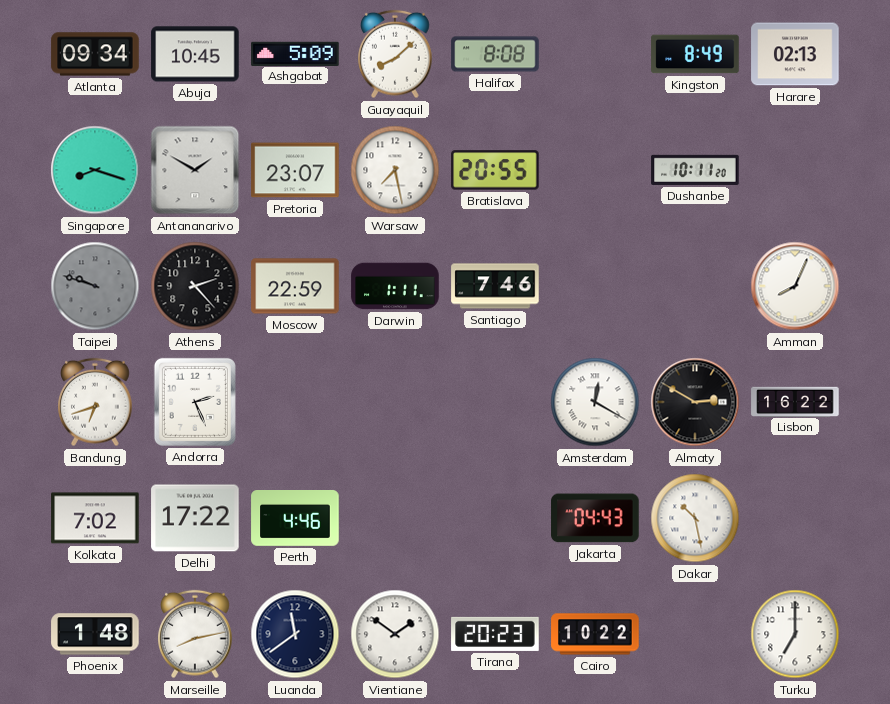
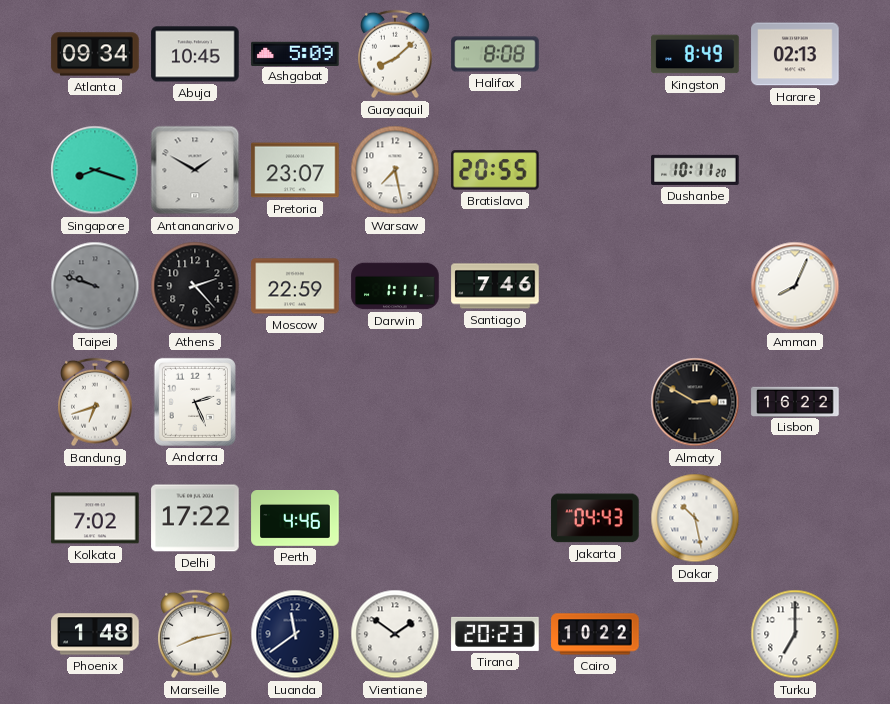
Amsterdam: 12:20 -> none (595, 402)
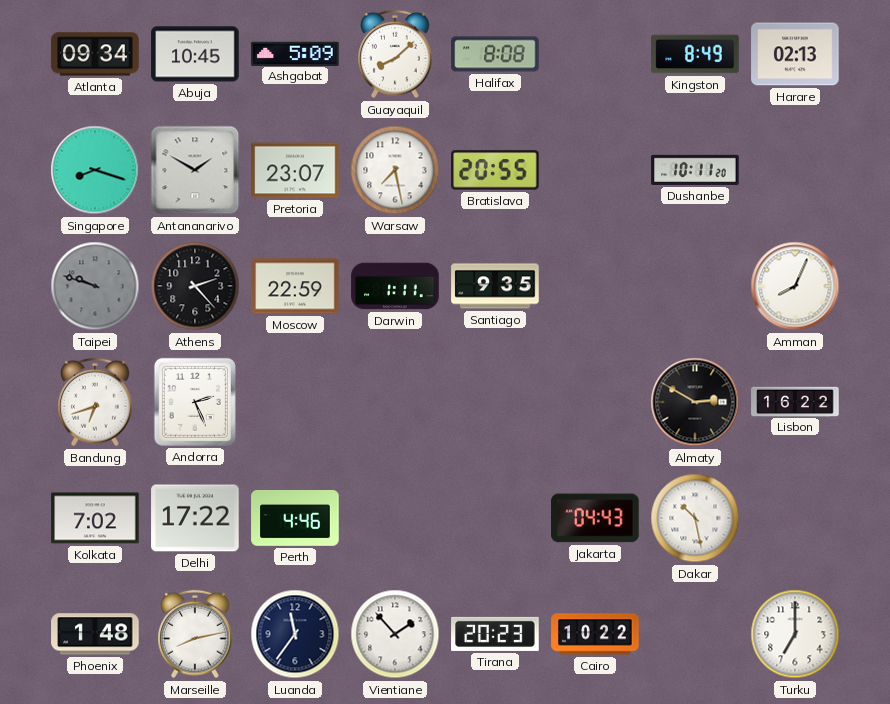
Santiago: 7:46 -> 9:35 (495, 286)
Luanda: 11:39 -> 11:36 (295, 634)
Vientiane: 1:51 -> 1:53 (395, 634)
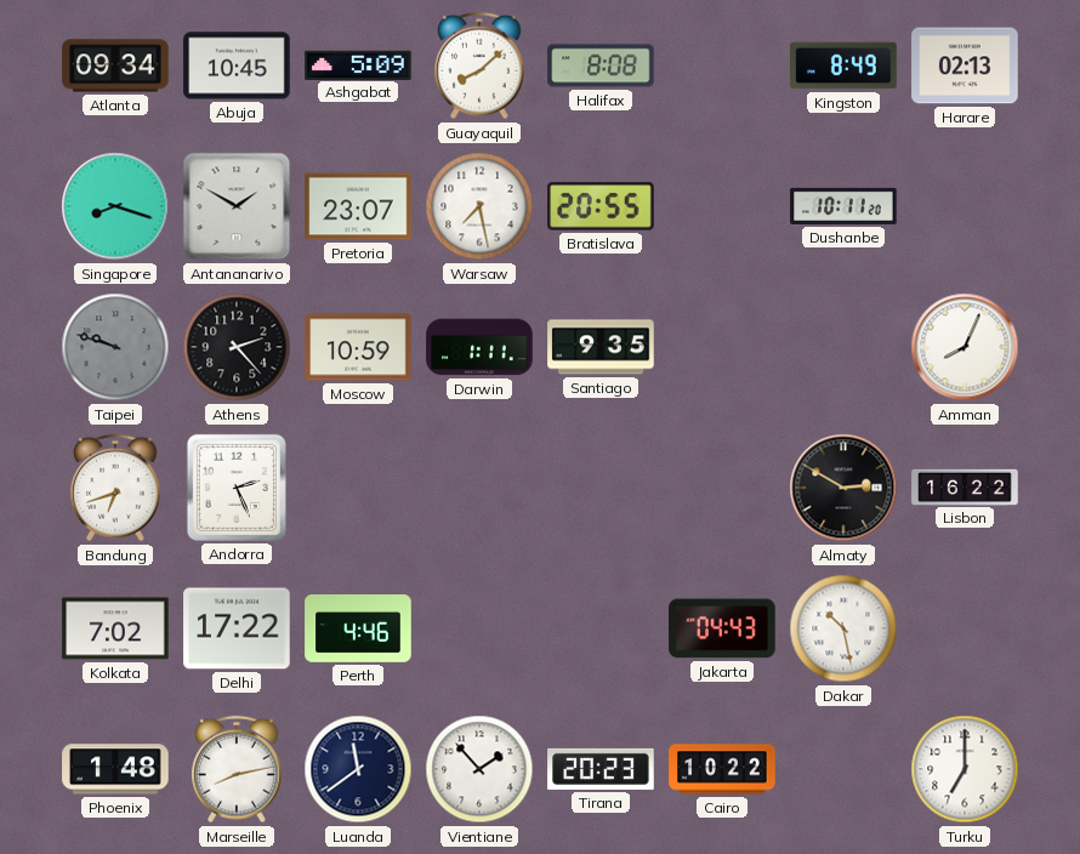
Moscow: 22:59 -> 10:59 (358, 347)
Luanda: 11:36 -> 11:39 (358, 769)
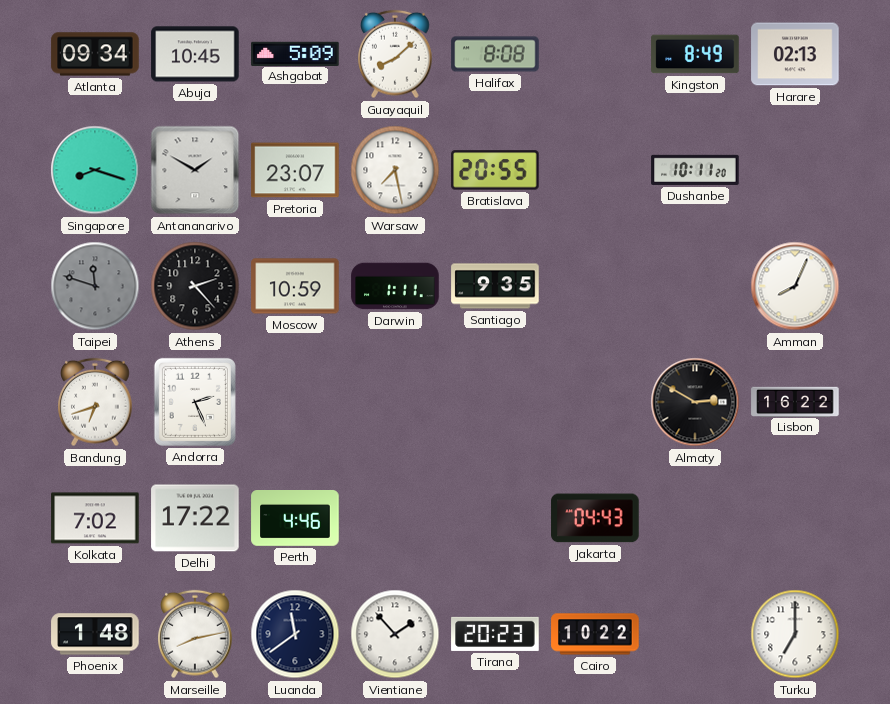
Taipei: 9:48 -> 11:48 (95, 286)
Dakar: 10:28 -> none (843, 628)
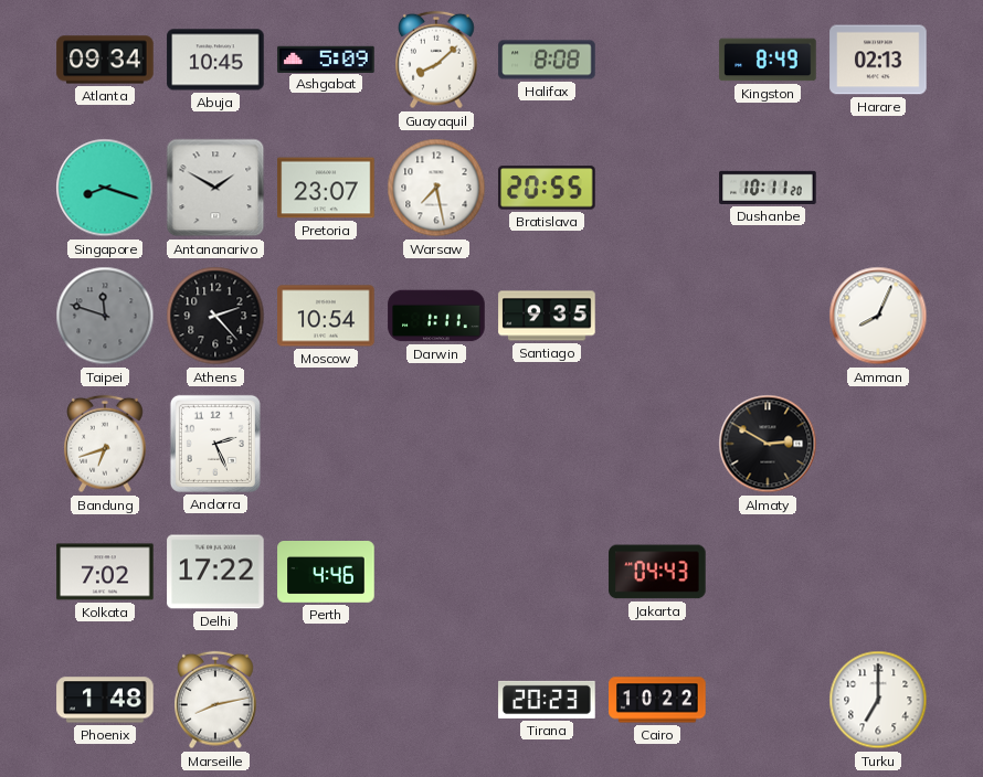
Moscow: 10:59 -> 10:54 (326, 316)
Lisbon: 16:22 -> none (795, 401)
Luanda: 11:39 -> none (295, 634)
Vientiane: 1:53 -> none (395, 634)
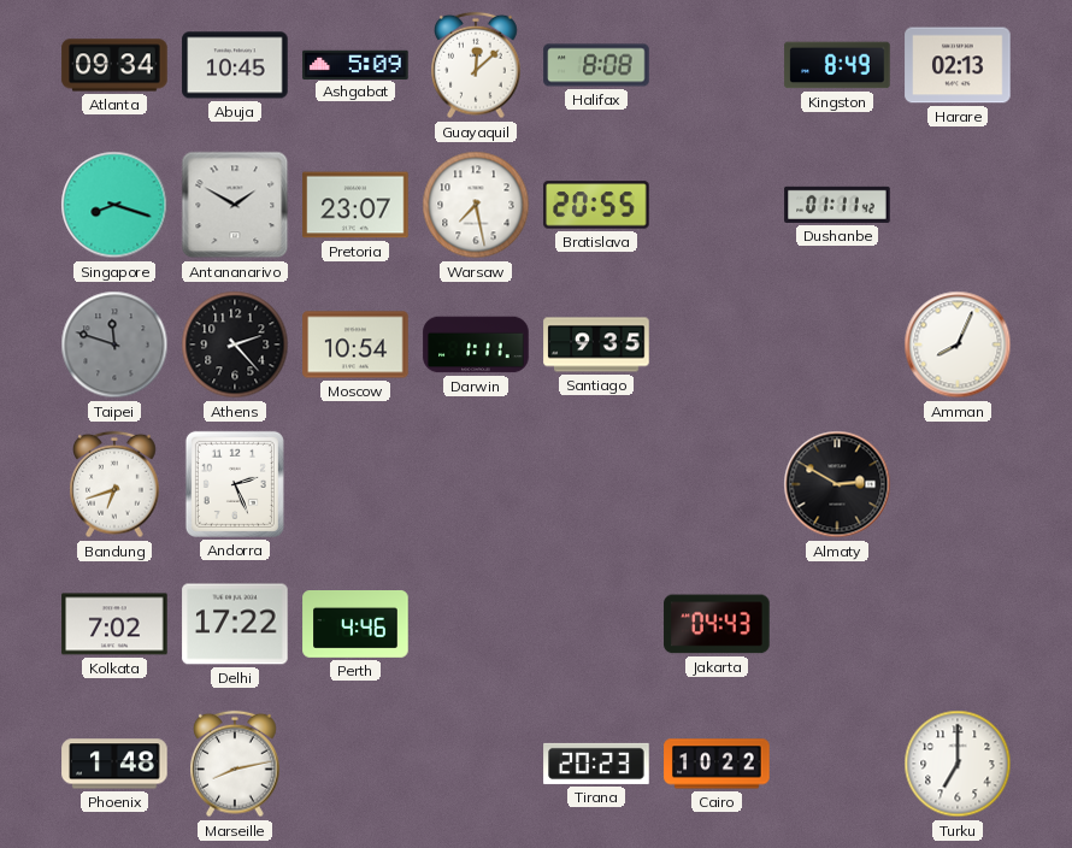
Guayaquil: 8:08 -> 12:08 (477, 65)
Dushanbe: 10:11 -> 01:11 (837, 205)
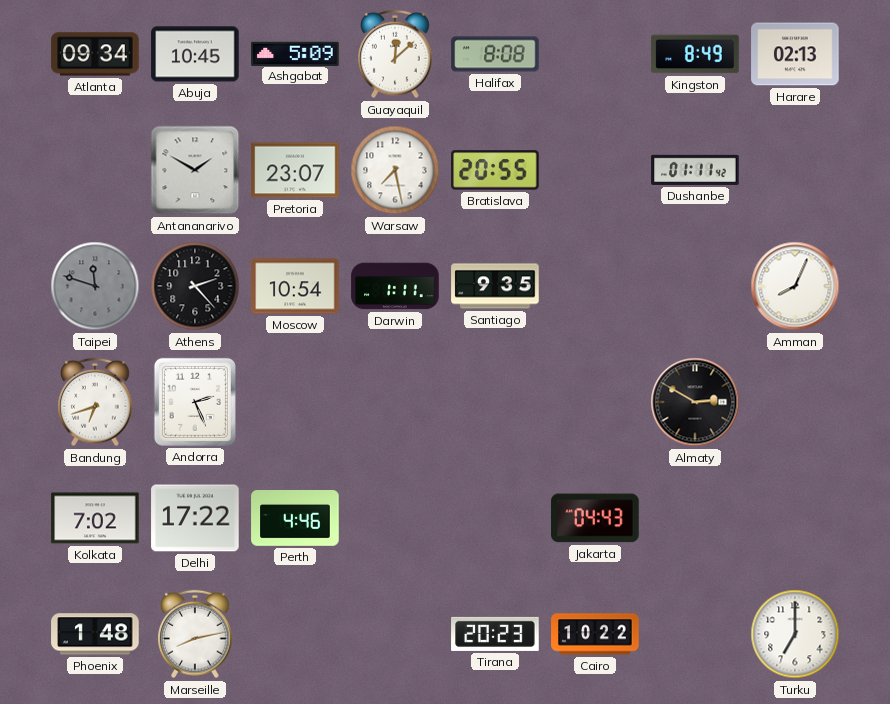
Singapore: 8:18 -> none (114, 205)
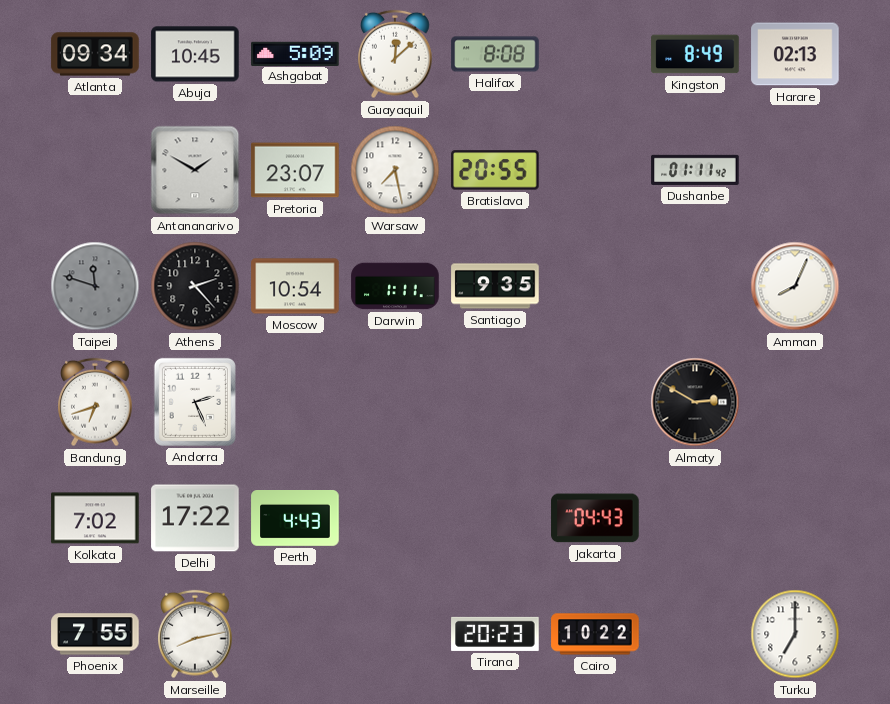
Perth: 4:46 -> 4:43 (295, 518)
Phoenix: 1:48 -> 7:55 (95, 634)
